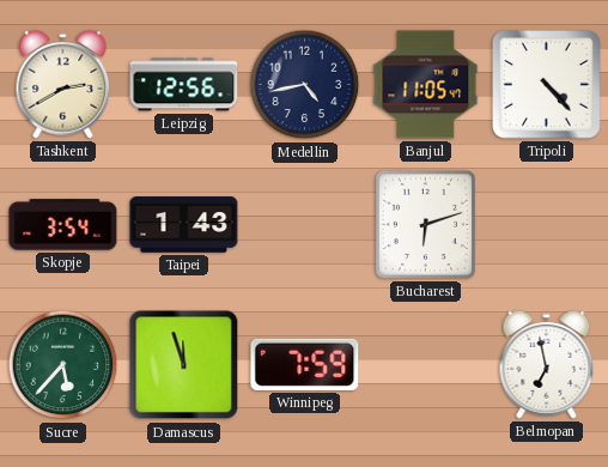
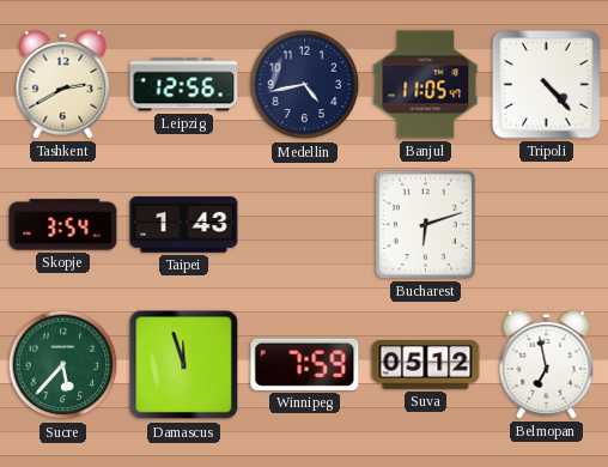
Suva: none -> 05:12 (426, 365)
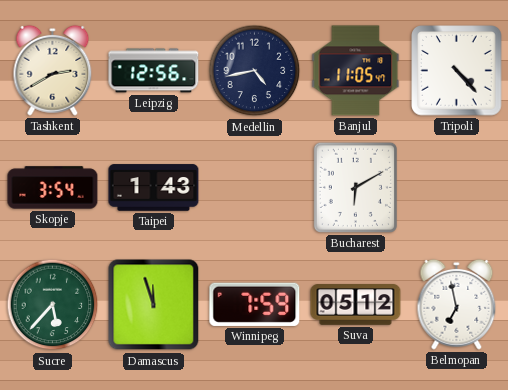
Bucharest: 6:12 -> 6:10 (355, 187)
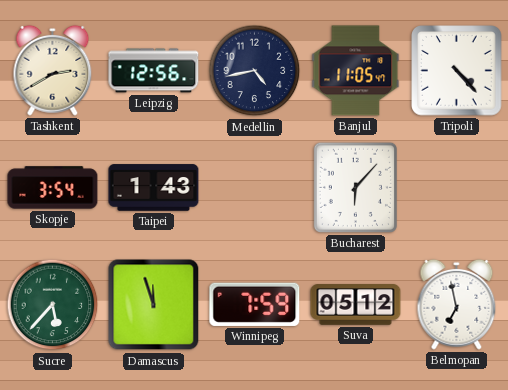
Bucharest: 6:10 -> 6:07 (355, 187)
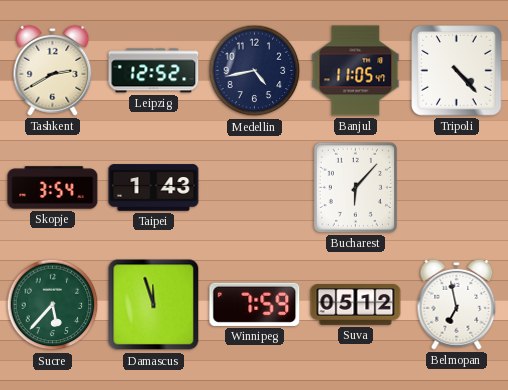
Leipzig: 12:56 -> 12:52 (154, 71)
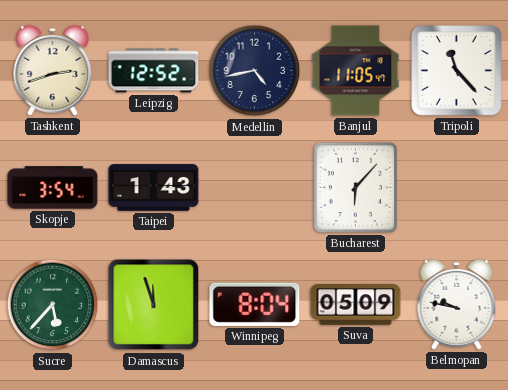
Tashkent: 2:40 -> 2:42 (53, 70)
Tripoli: 4:23 -> 11:23 (457, 71)
Winnipeg: 7:59 -> 8:04 (255, 304)
Suva: 05:12 -> 05:09 (356, 305)
Belmopan: 6:58 -> 9:47 (457, 304)
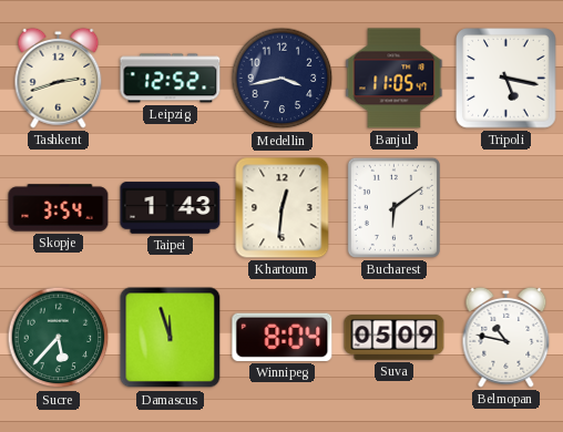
Medellin: 4:43 -> 3:43 (283, 79)
Tripoli: 11:23 -> 5:17 (506, 79)
Khartoum: none -> 12:31 (283, 208)
Bucharest: 6:07 -> 6:09 (393, 207)
Belmopan: 9:47 -> 10:47 (506, 337)
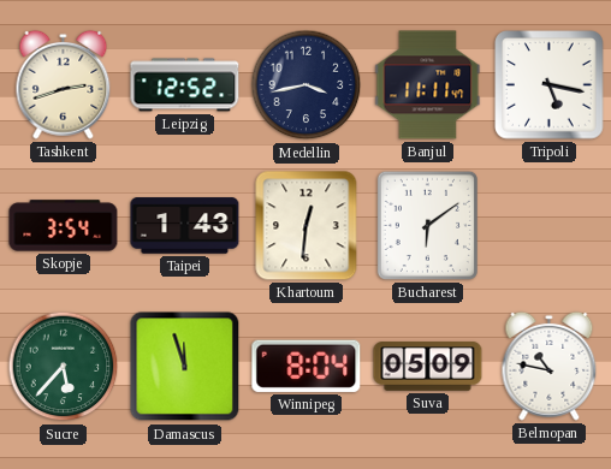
Banjul: 11:05 -> 11:11 (428, 85)
